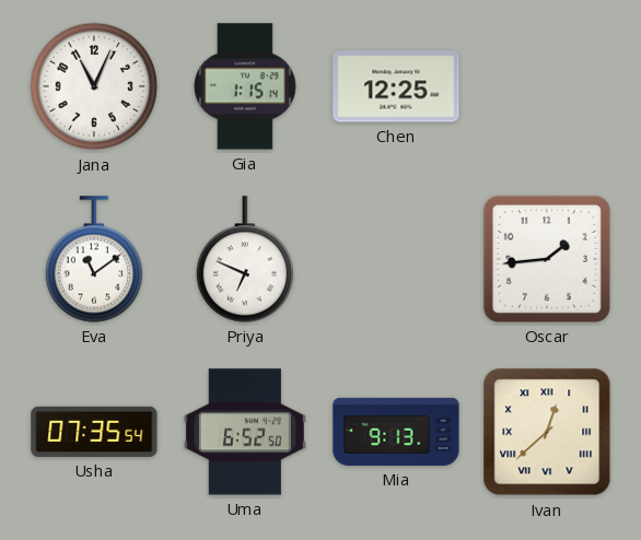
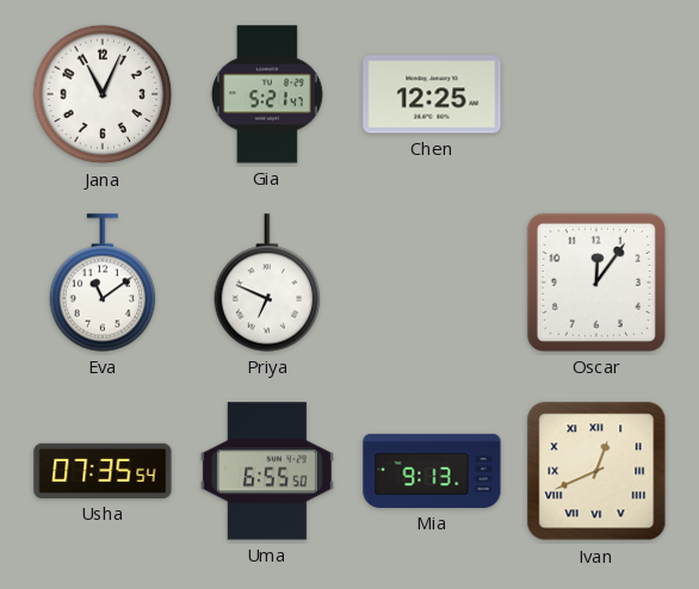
Gia: 1:15 -> 5:21 (267, 94)
Oscar: 1:44 -> 12:06 (596, 283)
Uma: 6:52 -> 6:55 (267, 471)
Ivan: 12:38 -> 12:41 (596, 471)
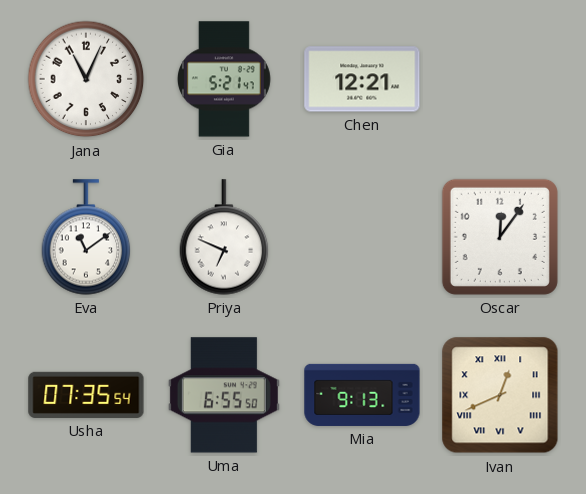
Chen: 12:25 -> 12:21 (362, 79)
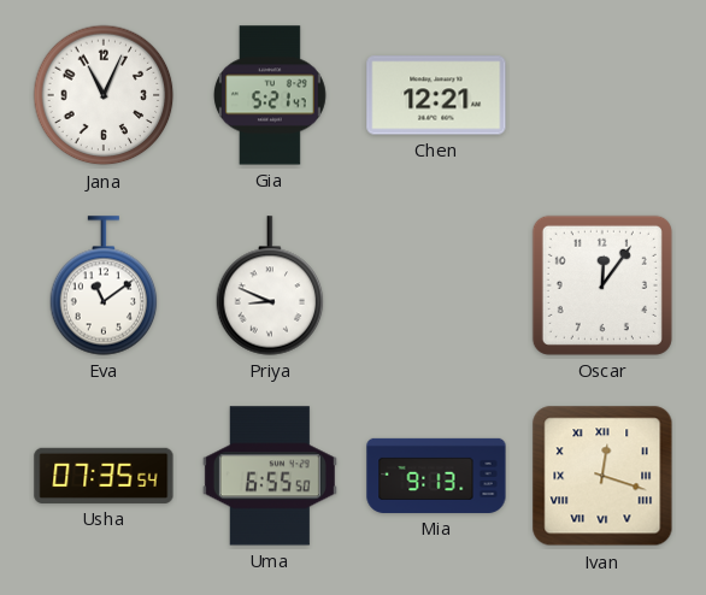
Priya: 6:49 -> 8:49 (270, 285)
Ivan: 12:41 -> 12:18 (602, 476)
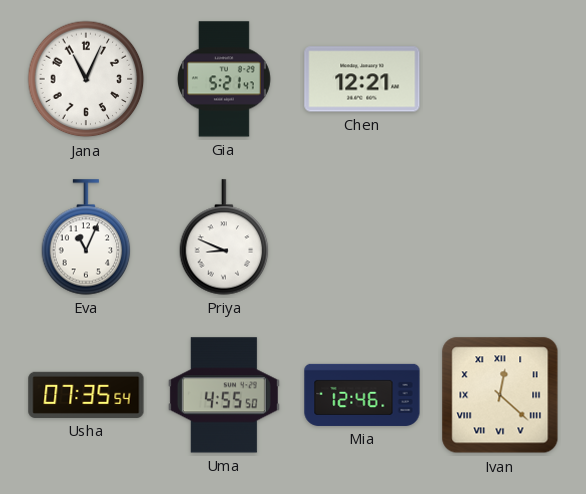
Eva: 11:09 -> 11:04 (86, 237)
Oscar: 12:06 -> none (602, 285)
Uma: 6:55 -> 4:55 (224, 395)
Mia: 9:13 -> 12:46 (362, 395)
Ivan: 12:18 -> 12:22 (500, 395)
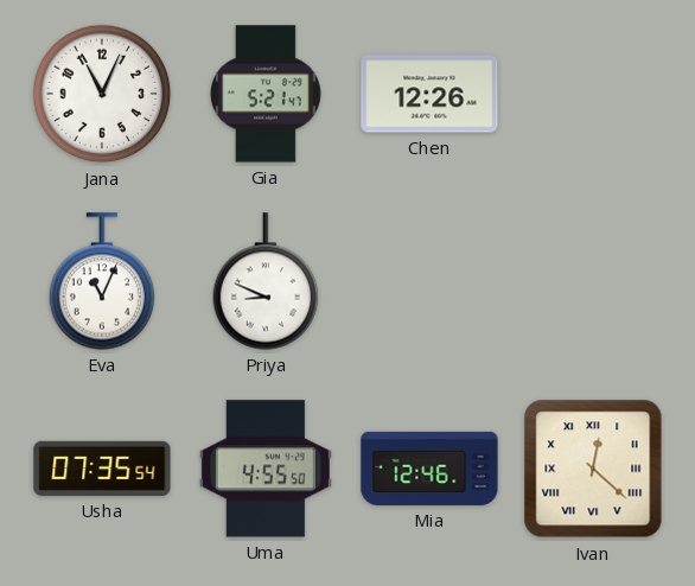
Chen: 12:21 -> 12:26 (429, 94)
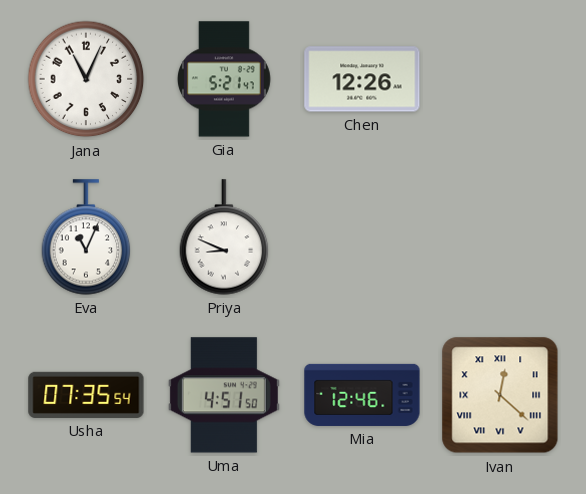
Uma: 4:55 -> 4:51 (224, 395)
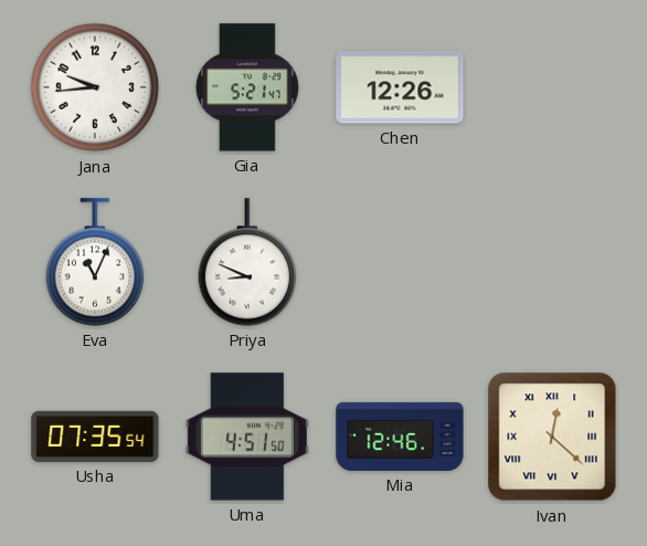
Jana: 11:04 -> 9:44 (95, 87)
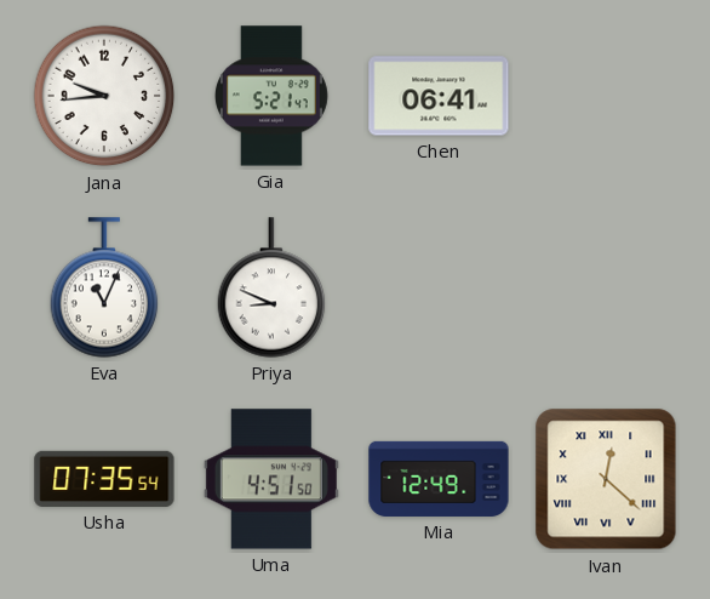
Chen: 12:26 -> 06:41 (439, 96)
Mia: 12:46 -> 12:49 (439, 479)
